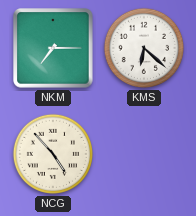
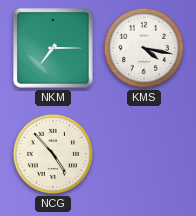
KMS: 6:22 -> 4:17 (144, 48)
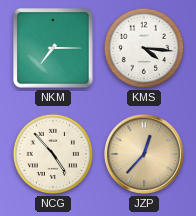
KMS: 4:17 -> 4:16 (144, 48)
JZP: none -> 12:37 (144, 154)
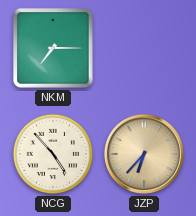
KMS: 4:16 -> none (144, 48)
JZP: 12:37 -> 6:37 (144, 154)
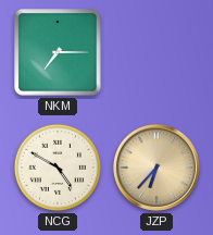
NCG: 4:53 -> 4:50 (58, 168)
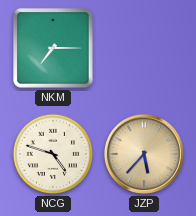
NCG: 4:50 -> 4:48 (53, 154)
JZP: 6:37 -> 5:37 (144, 154)
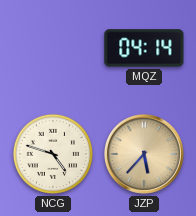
NKM: 7:15 -> none (53, 48)
MQZ: none -> 04:14 (144, 48)
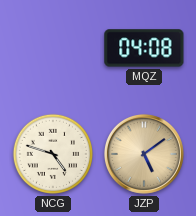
MQZ: 04:14 -> 04:08 (144, 48)
JZP: 5:37 -> 5:09 (144, 154)
